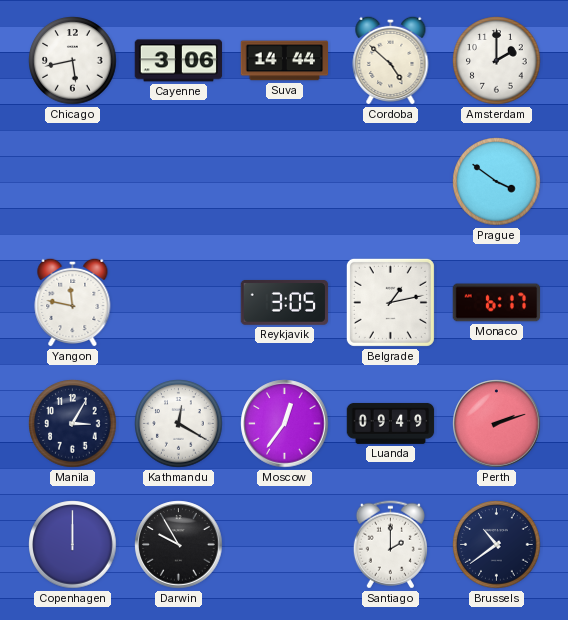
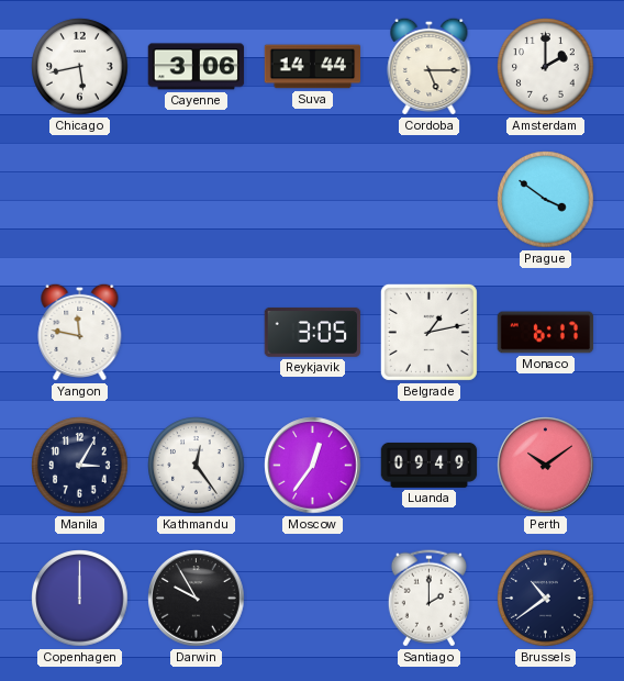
Cordoba: 4:52 -> 5:15 (430, 66)
Kathmandu: 12:20 -> 12:24 (197, 466)
Perth: 2:12 -> 10:09 (546, 466)
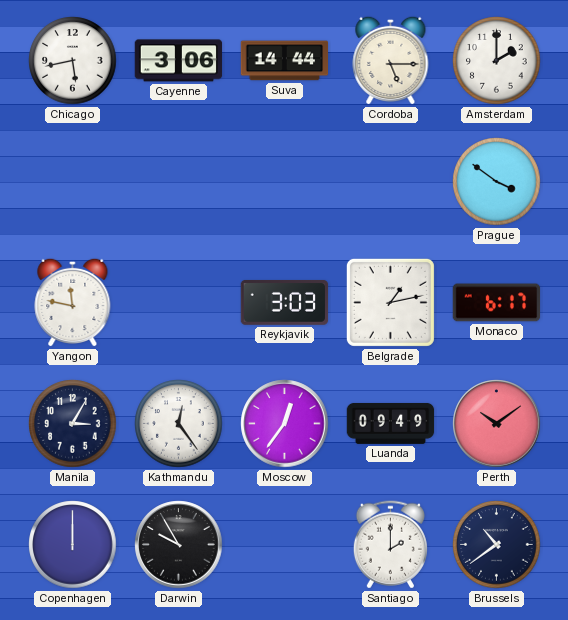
Reykjavik: 3:05 -> 3:03 (285, 302)
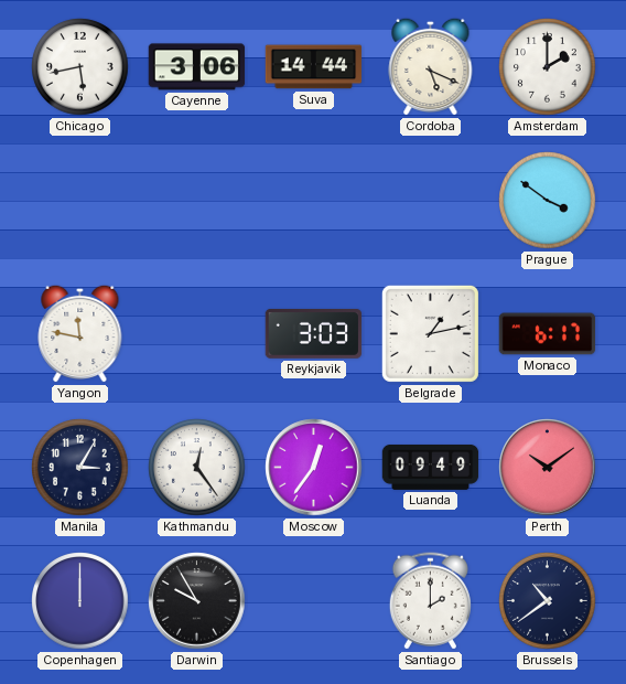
Cordoba: 5:15 -> 5:19 (431, 66)
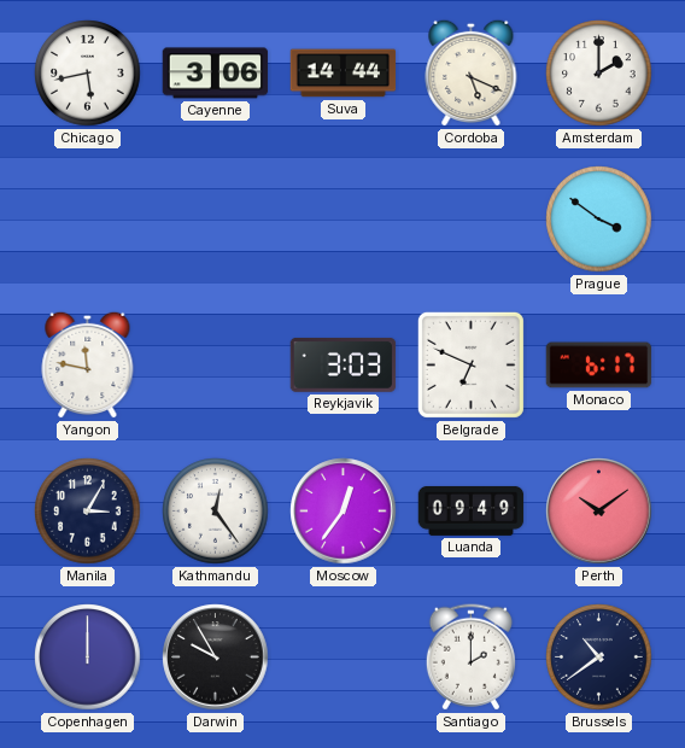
Belgrade: 1:13 -> 6:49 (470, 364)
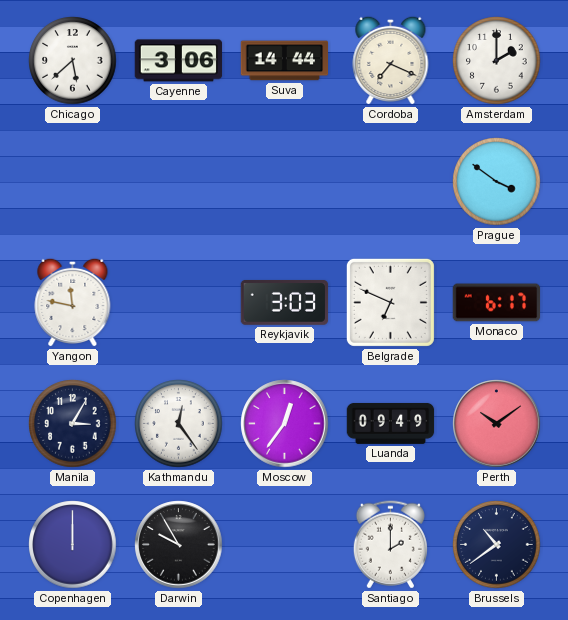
Chicago: 5:43 -> 5:38 (73, 61)
Cordoba: 5:19 -> 7:19 (391, 60)
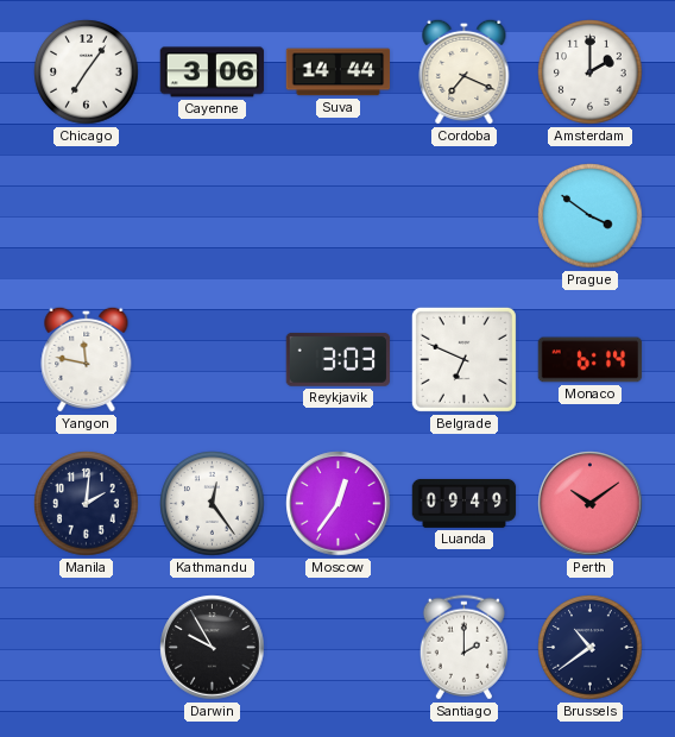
Chicago: 5:38 -> 7:06 (87, 73)
Monaco: 6:17 -> 6:14 (591, 360)
Manila: 3:05 -> 2:01 (87, 504)
Copenhagen: 12:00 -> none (73, 545)
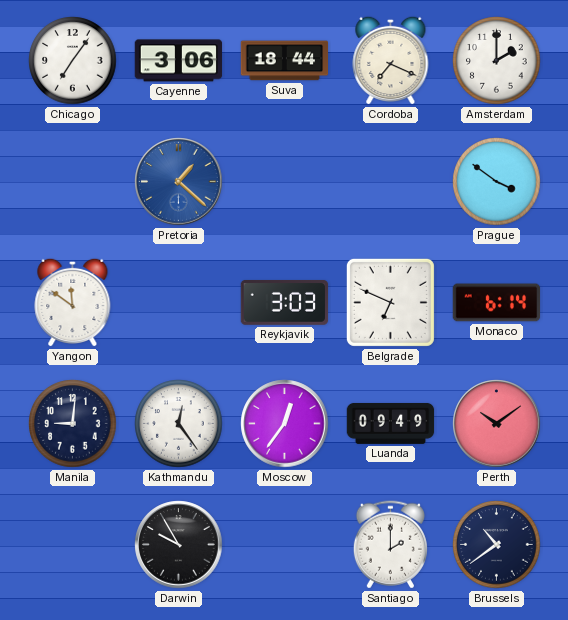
Suva: 14:44 -> 18:44 (285, 61)
Pretoria: none -> 1:22 (179, 182)
Yangon: 11:47 -> 11:51 (73, 302)
Manila: 2:01 -> 9:01 (73, 424)
